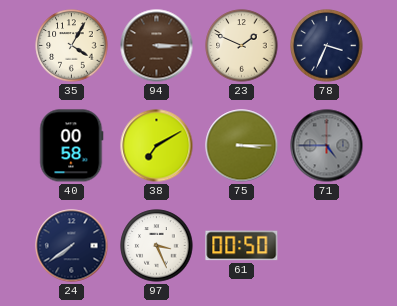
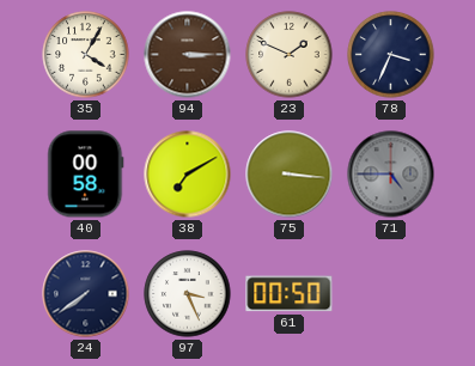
75: 3:15 -> 3:16 (290, 175)
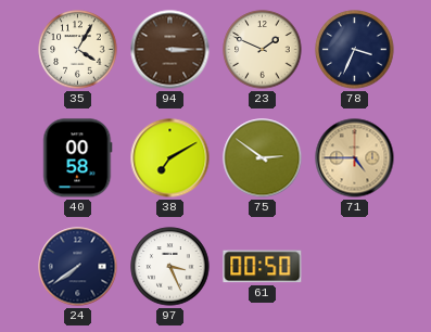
75: 3:16 -> 2:51 (263, 158)
71 dial: grey -> champagne (355, 158)
